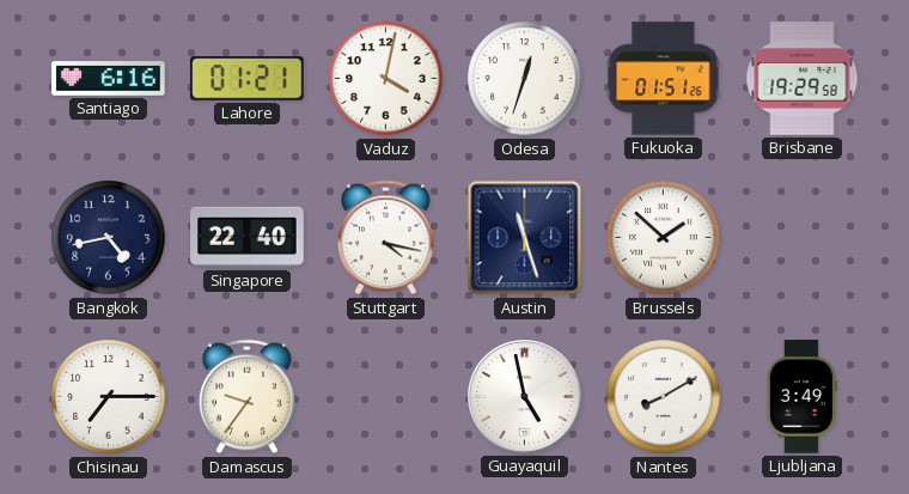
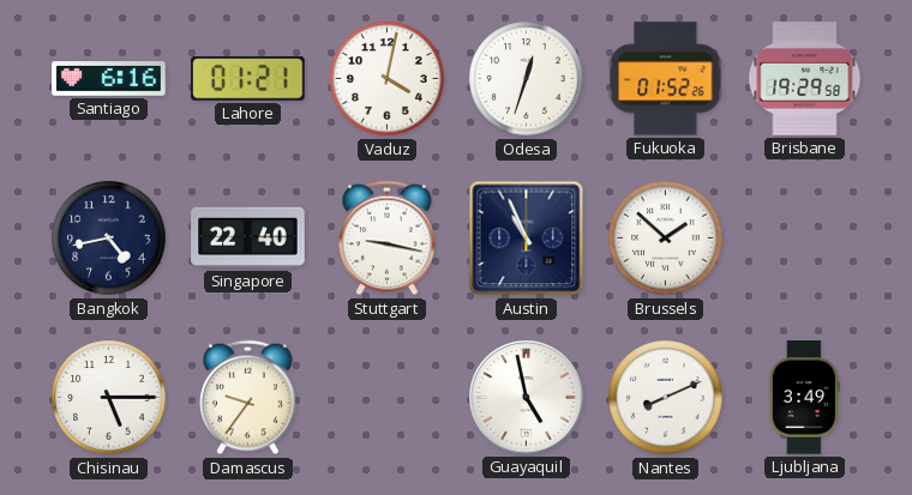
Fukuoka: 01:51 -> 01:52 (666, 79)
Stuttgart: 4:17 -> 9:17 (388, 239)
Austin: 11:27 -> 10:56 (527, 239)
Chisinau: 7:15 -> 5:15 (109, 398)
Nantes: 8:10 -> 8:11 (666, 398)
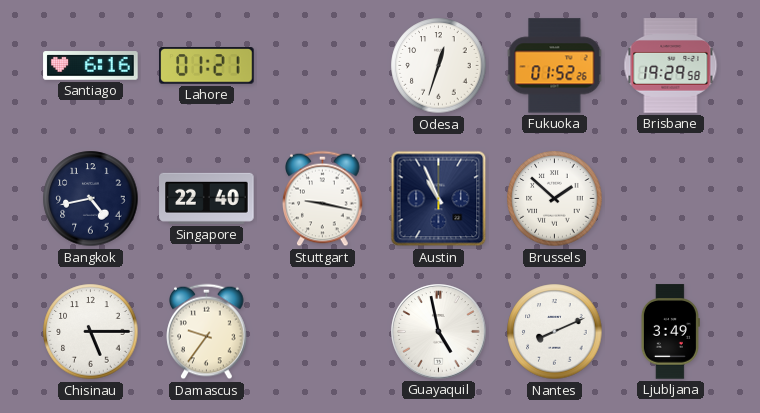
Vaduz: 4:02 -> none (388, 79)
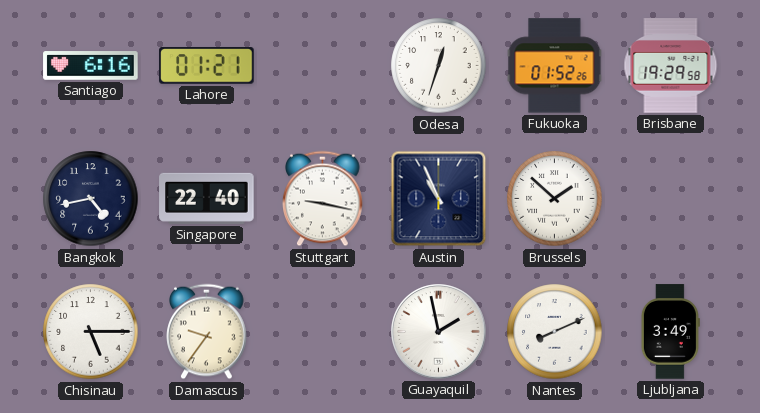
Guayaquil: 4:58 -> 1:58 (439, 332)
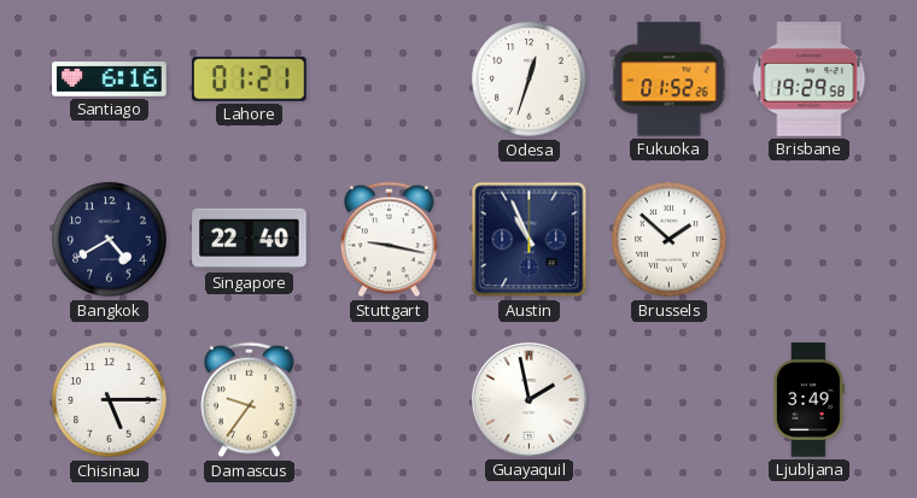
Bangkok: 4:43 -> 4:40 (110, 240)
Nantes: 8:11 -> none (555, 332)
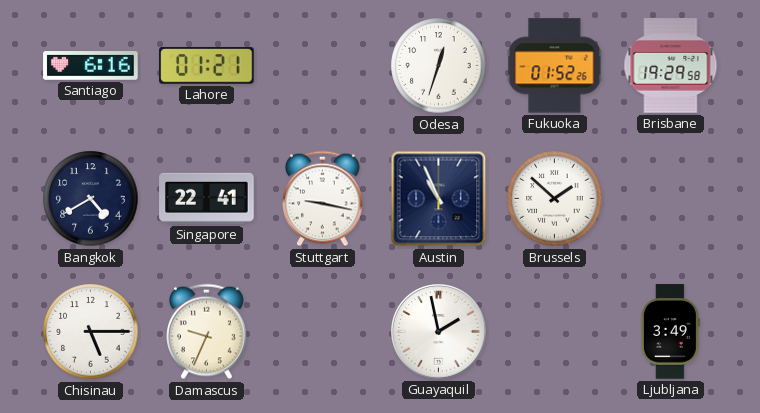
Singapore: 22:40 -> 22:41 (207, 198)
Damascus: 9:36 -> 9:34 (207, 332)
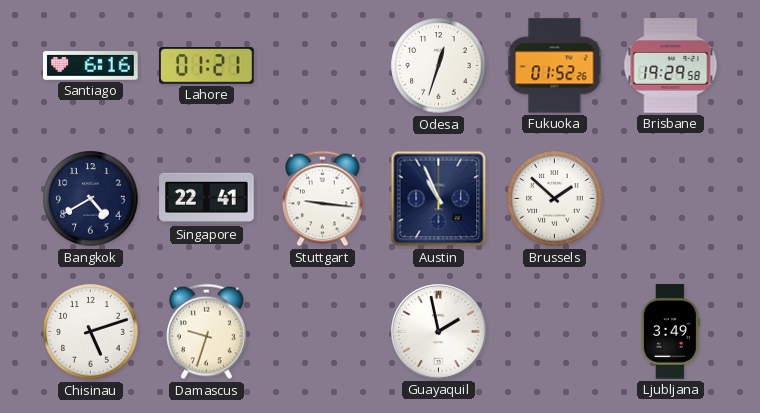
Stuttgart: 9:17 -> 9:16 (323, 199)
Chisinau: 5:15 -> 5:12 (91, 332)
Damascus: 9:34 -> 9:33 (207, 332)
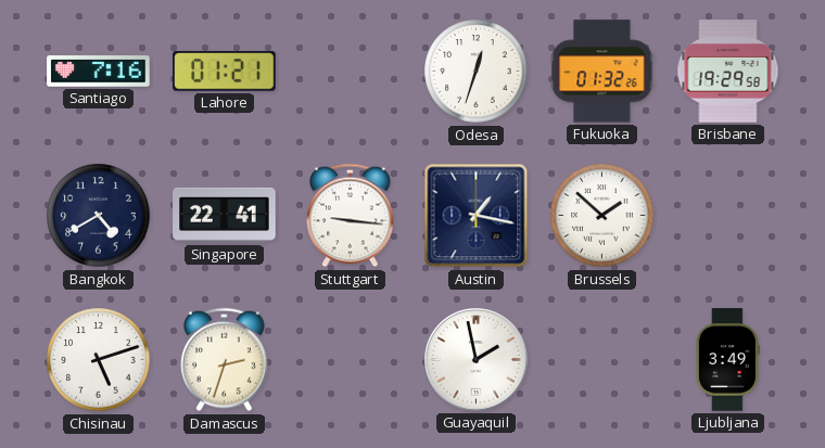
Santiago: 6:16 -> 7:16 (99, 72)
Fukuoka: 01:52 -> 01:32 (602, 72)
Austin: 10:56 -> 1:17 (477, 216)
Damascus: 9:33 -> 2:33 (225, 360)
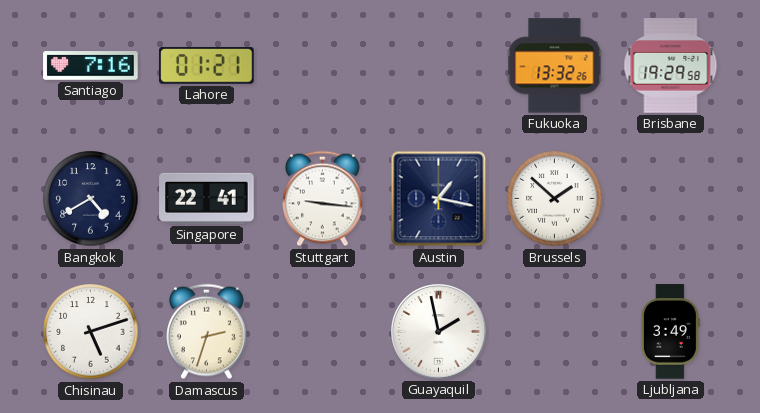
Odesa: 12:33 -> none (477, 72)
Fukuoka: 01:32 -> 13:32 (555, 66)
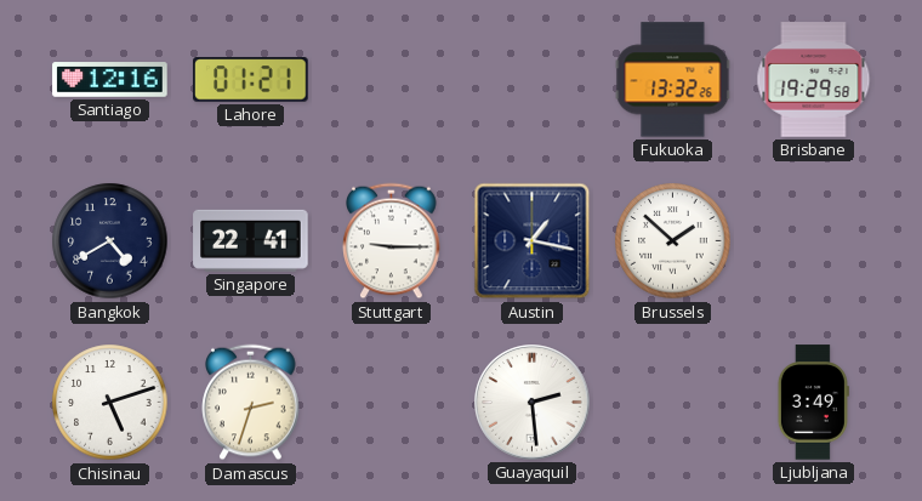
Santiago: 7:16 -> 12:16 (110, 80)
Stuttgart: 9:16 -> 9:15 (392, 241)
Guayaquil: 1:58 -> 2:29 (533, 403)
